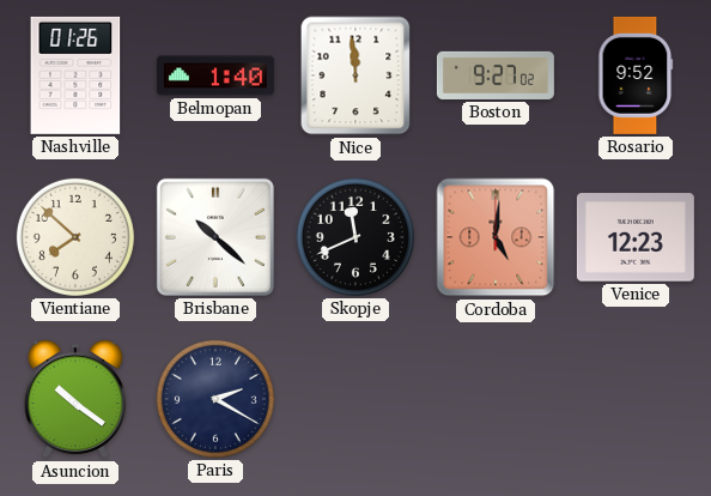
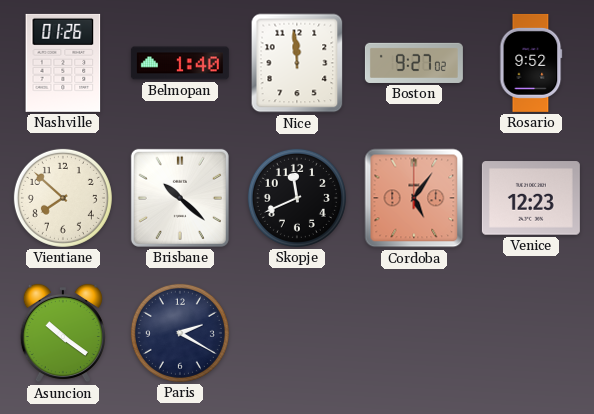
Cordoba: 5:01 -> 5:06 (414, 198)
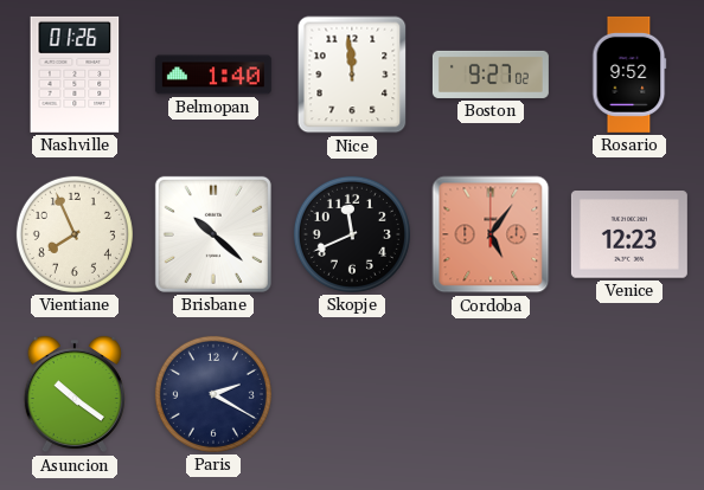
Vientiane: 7:52 -> 7:56 (75, 234)
